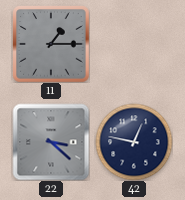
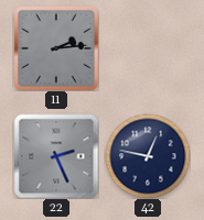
11: 1:15 -> 2:14 (56, 48)
22: 3:22 -> 2:26 (56, 156)
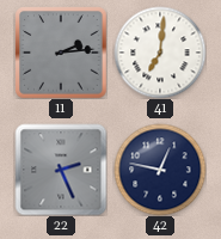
41: none -> 7:01 (160, 53)
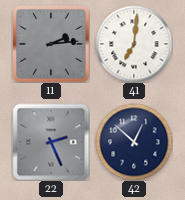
42: 12:47 -> 12:52 (134, 142)
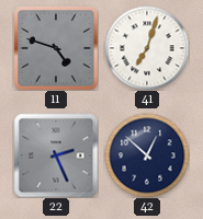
11: 2:14 -> 4:48 (56, 48)
41: 7:01 -> 7:03 (147, 48)
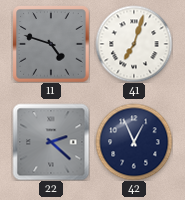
22: 2:26 -> 2:22 (51, 142)
42: 12:52 -> 12:56 (134, 142)
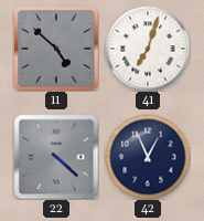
11: 4:48 -> 4:52 (56, 49)
22: 2:22 -> 4:22 (56, 157)
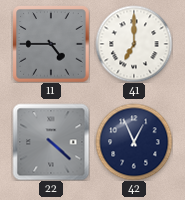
11: 4:52 -> 4:45 (51, 44)
41: 7:03 -> 7:00 (134, 44)
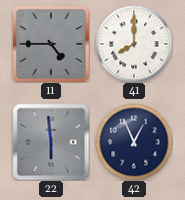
41: 7:00 -> 8:00 (134, 44)
22: 4:22 -> 5:59 (51, 142)
